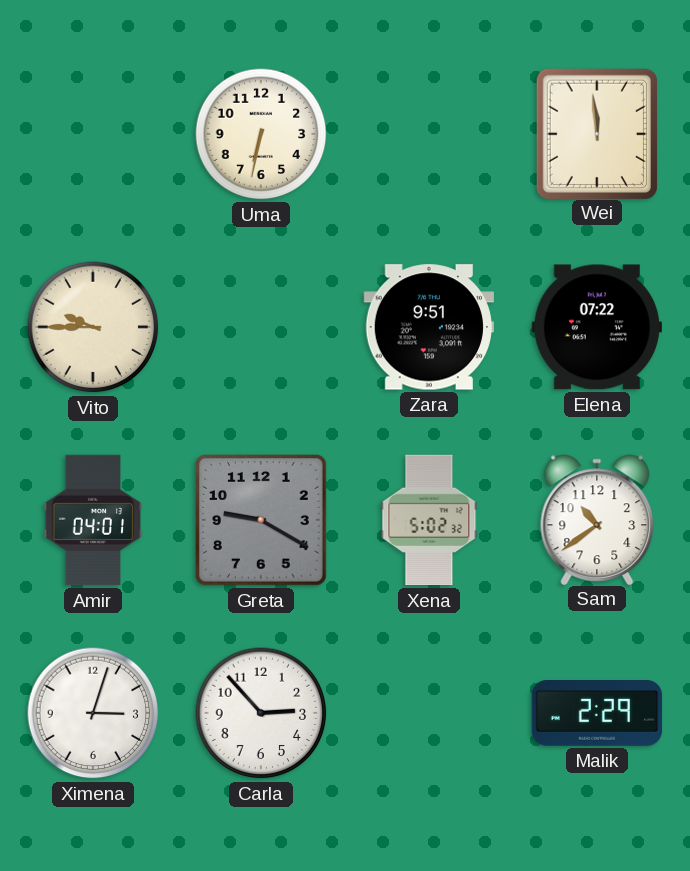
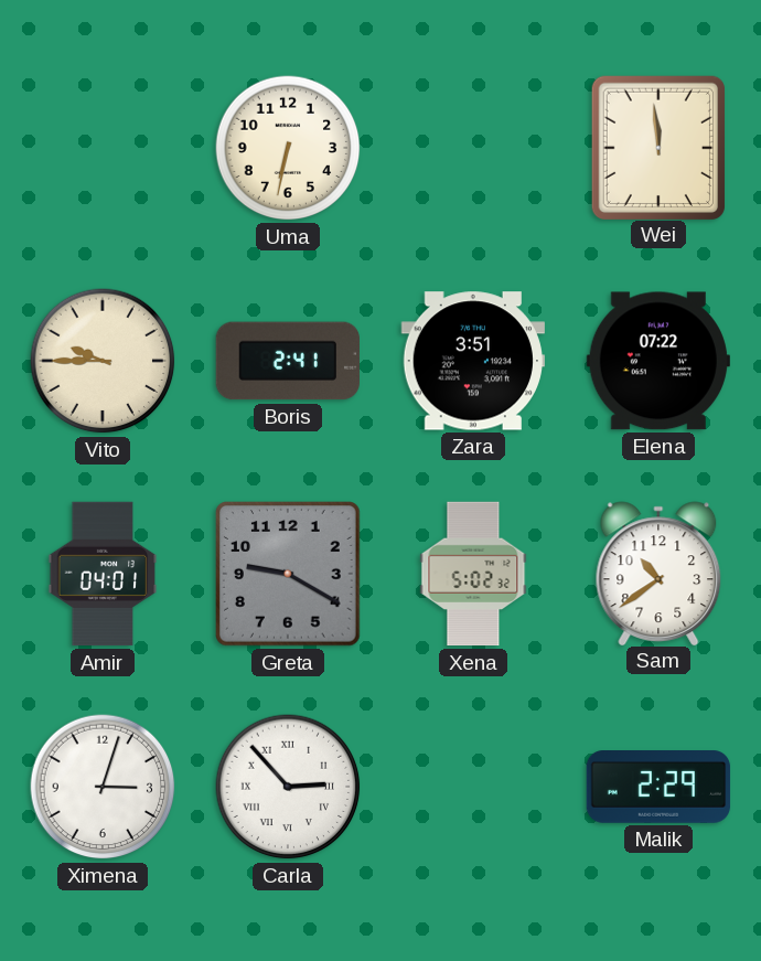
Boris: none -> 2:41 (287, 361)
Zara: 9:51 -> 3:51 (472, 361)
Carla numerals: Arabic -> Roman (288, 787)
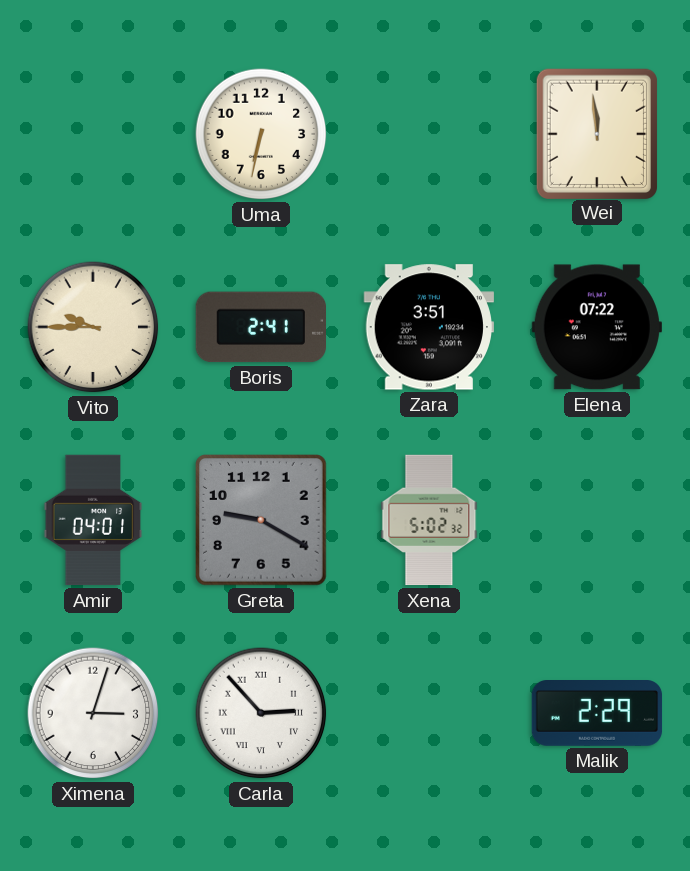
Sam: 10:39 -> none (658, 573)
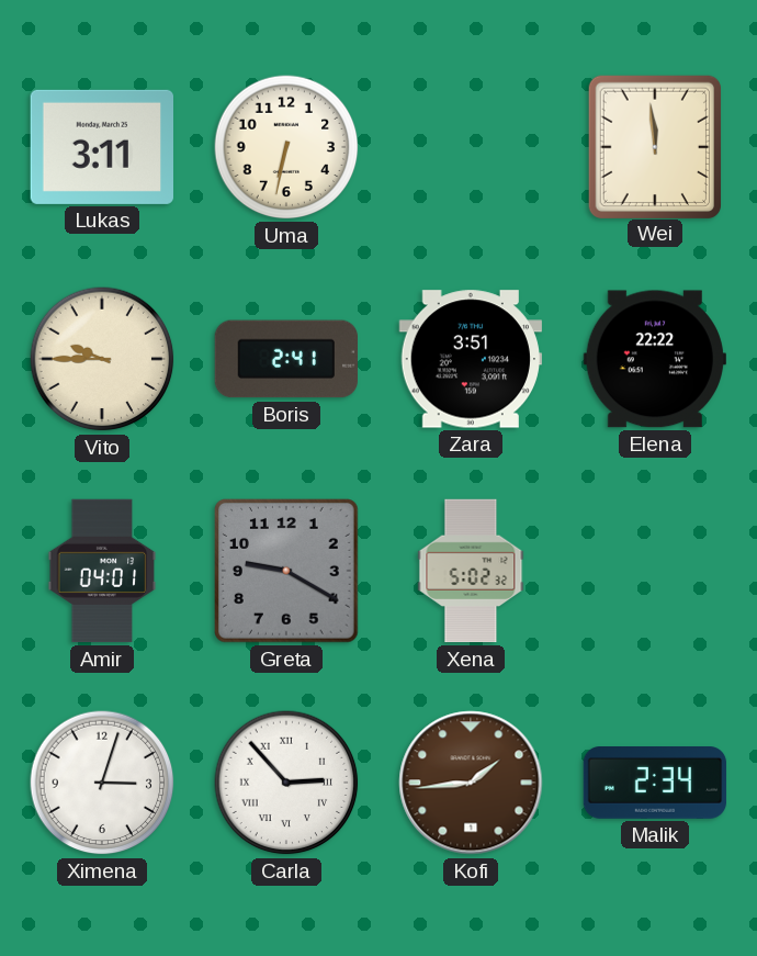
Lukas: none -> 3:11 (101, 147)
Elena: 07:22 -> 22:22 (655, 359)
Kofi: none -> 1:44 (471, 783)
Malik: 2:29 -> 2:34 (655, 784)
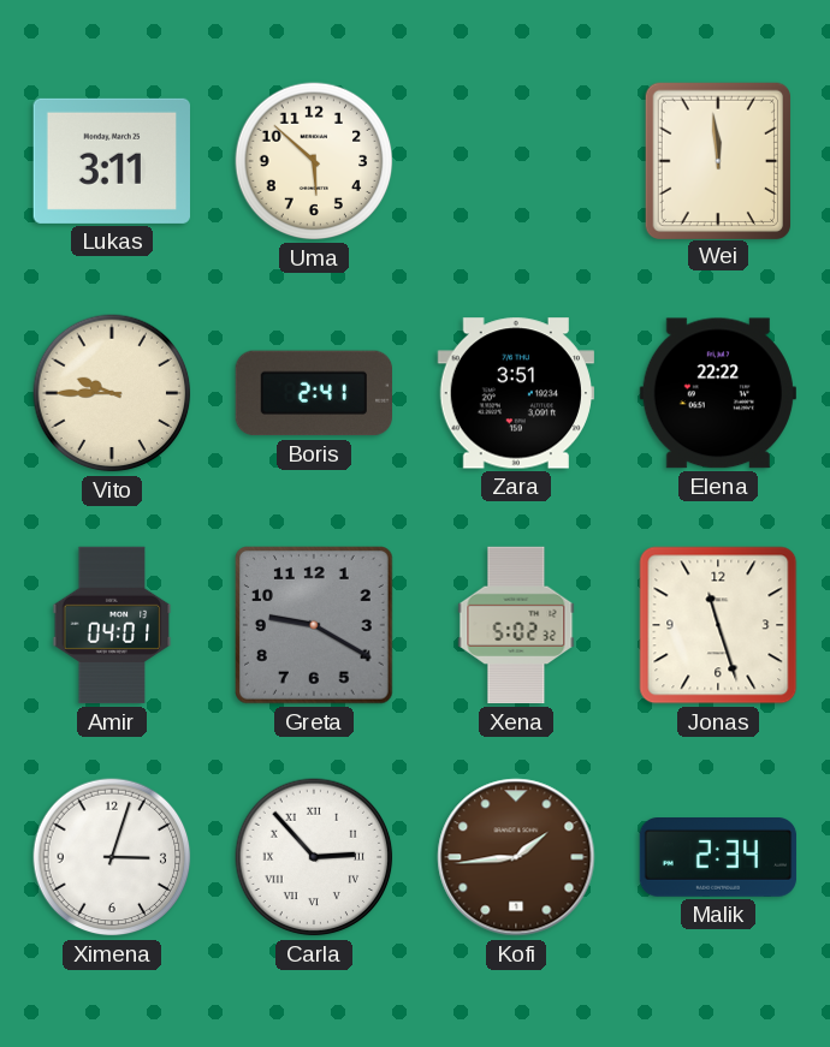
Uma: 6:32 -> 5:52 (314, 161)
Jonas: none -> 11:27 (718, 625)
